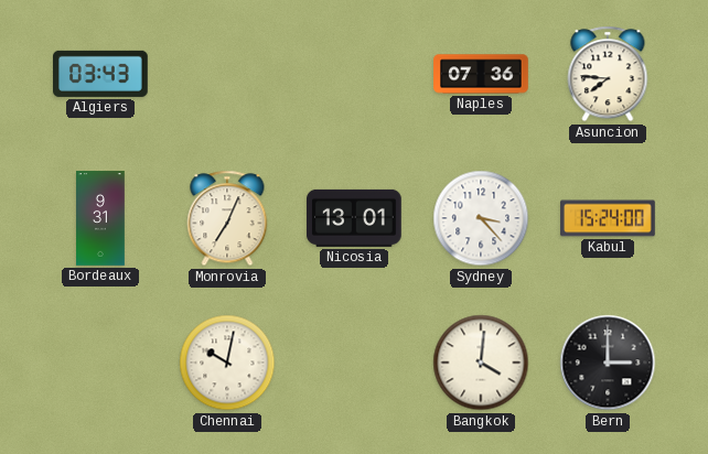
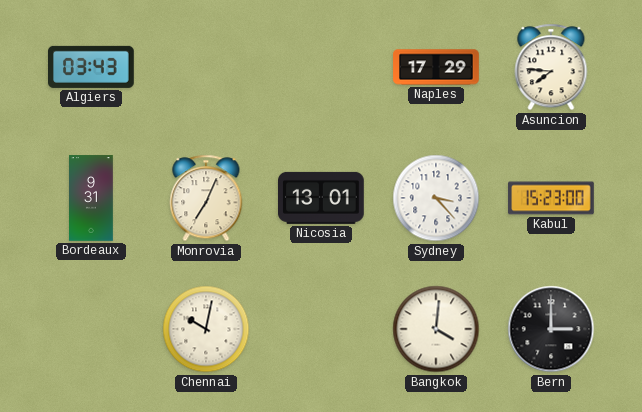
Naples: 07:36 -> 17:29 (436, 67)
Kabul: 15:24 -> 15:23 (551, 198)
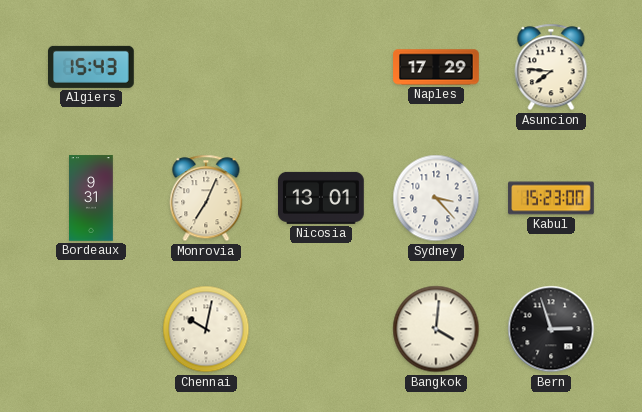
Algiers: 03:43 -> 15:43 (92, 67)
Bern: 3:00 -> 2:57 (551, 329)
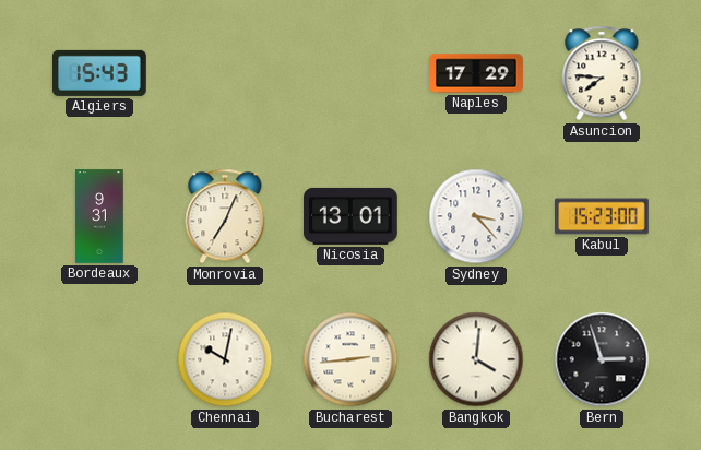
Bucharest: none -> 2:44 (350, 359)
